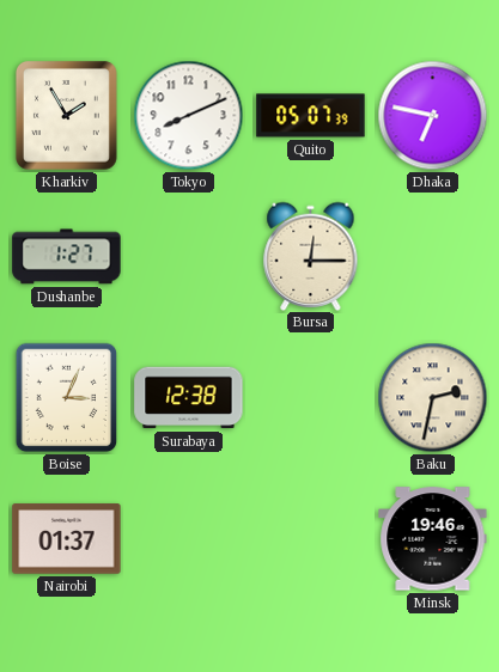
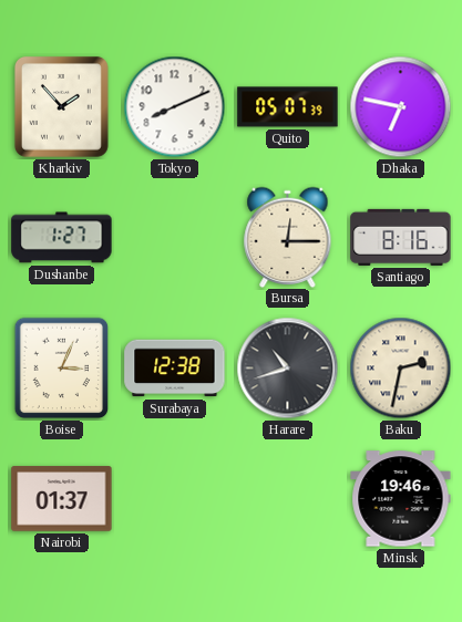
Kharkiv: 1:55 -> 1:53 (61, 106)
Santiago: none -> 8:16 (401, 237)
Harare: none -> 10:42 (288, 369)
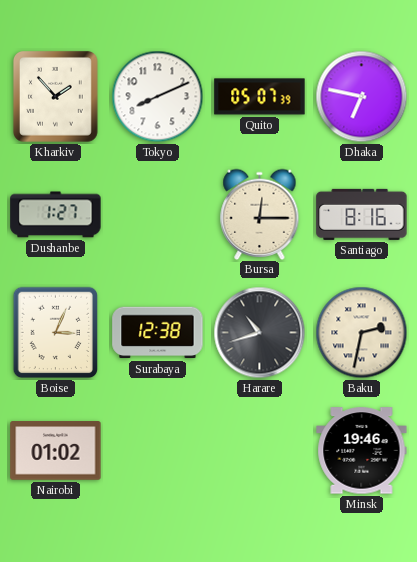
Nairobi: 01:37 -> 01:02 (56, 451)
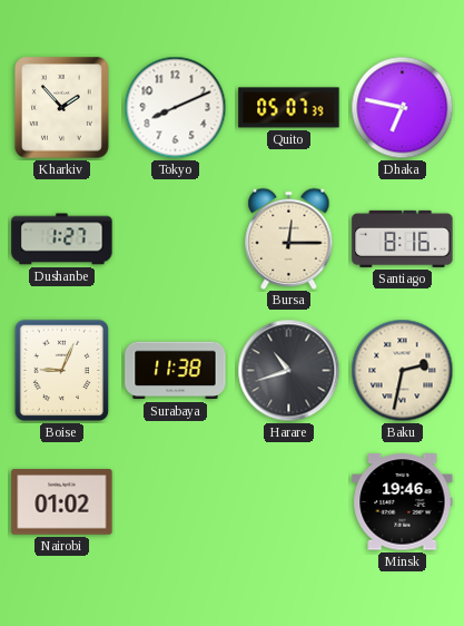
Boise: 3:04 -> 9:04 (62, 371)
Surabaya: 12:38 -> 11:38 (176, 371)
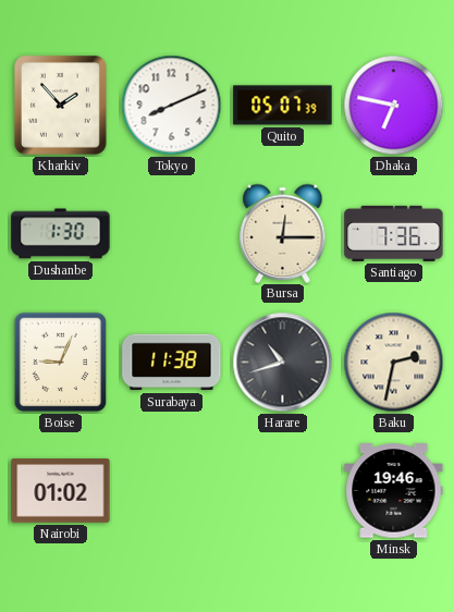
Dushanbe: 1:27 -> 1:30 (61, 234)
Santiago: 8:16 -> 7:36 (394, 233)
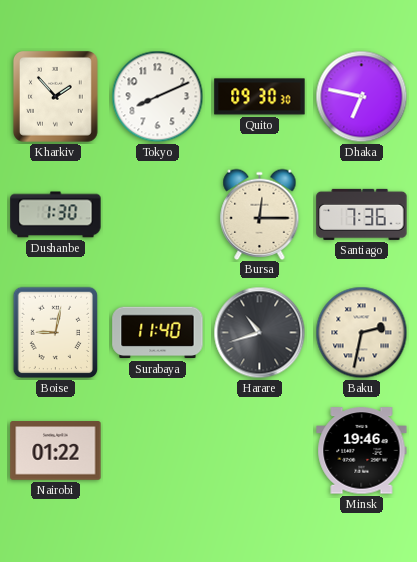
Quito: 05:07 -> 09:30 (260, 97)
Boise: 9:04 -> 9:02 (56, 333)
Surabaya: 11:38 -> 11:40 (158, 333)
Nairobi: 01:02 -> 01:22 (56, 451)
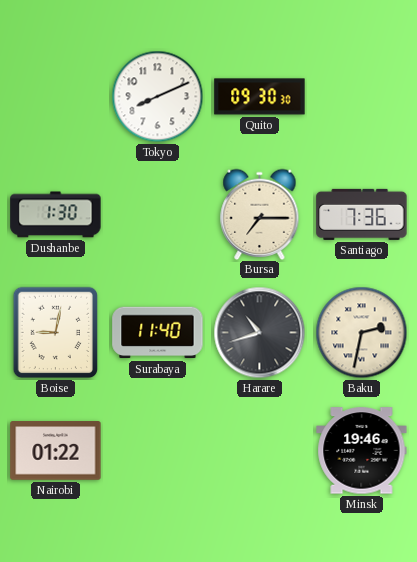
Kharkiv: 1:53 -> none (55, 96)
Dhaka: 6:47 -> none (362, 97)
Bursa: 12:15 -> 7:15 (260, 214)
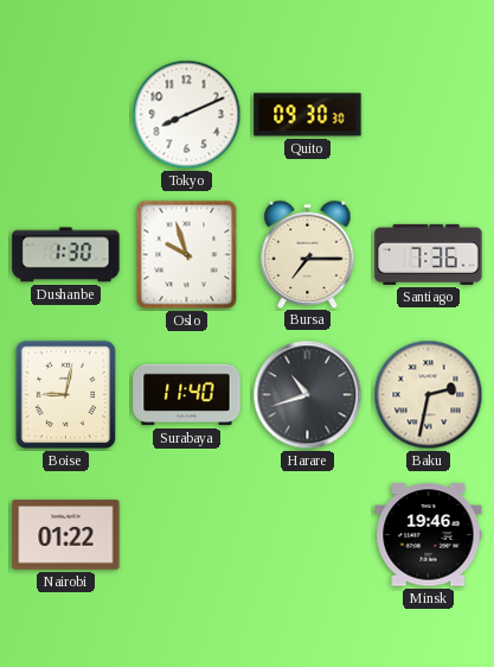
Oslo: none -> 9:57 (187, 255)
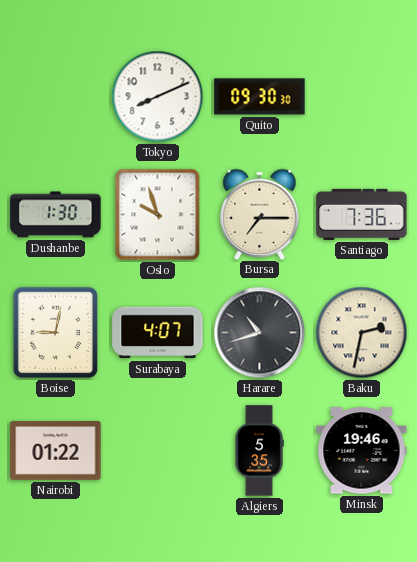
Surabaya: 11:40 -> 4:07 (158, 333)
Algiers: none -> 5:35 (259, 451)
